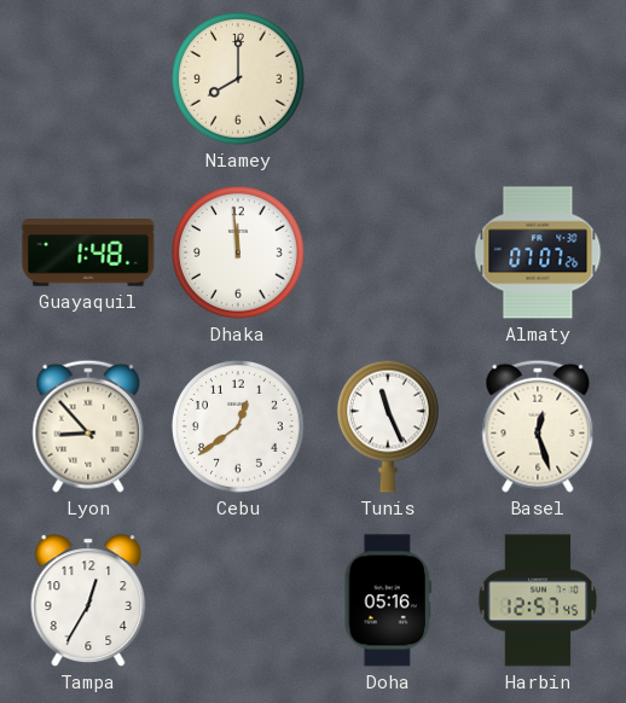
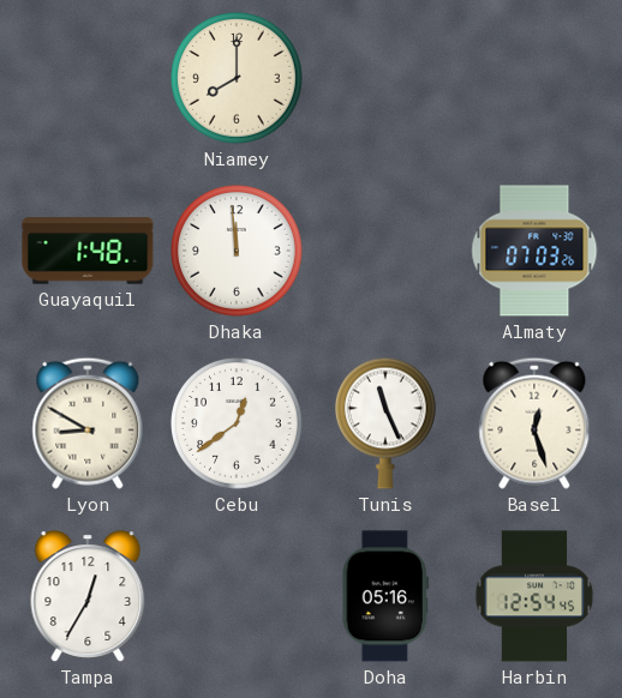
Almaty: 07:07 -> 07:03 (534, 251)
Lyon: 8:53 -> 8:50 (88, 423)
Harbin: 12:57 -> 12:54 (534, 596)
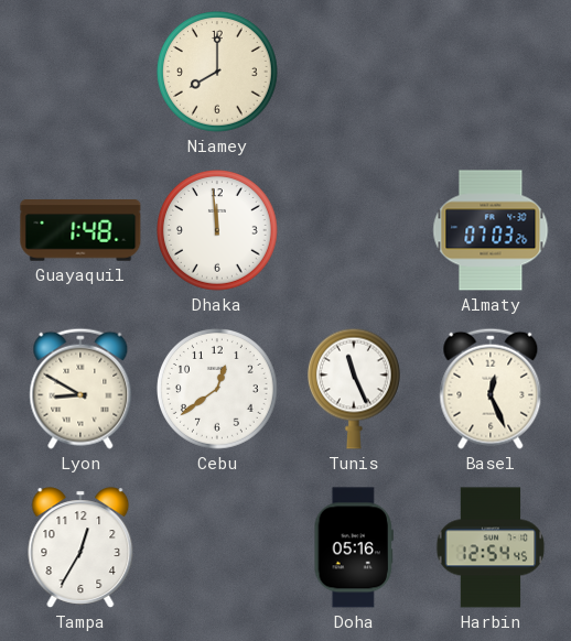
Basel: 12:27 -> 12:26 (491, 389)
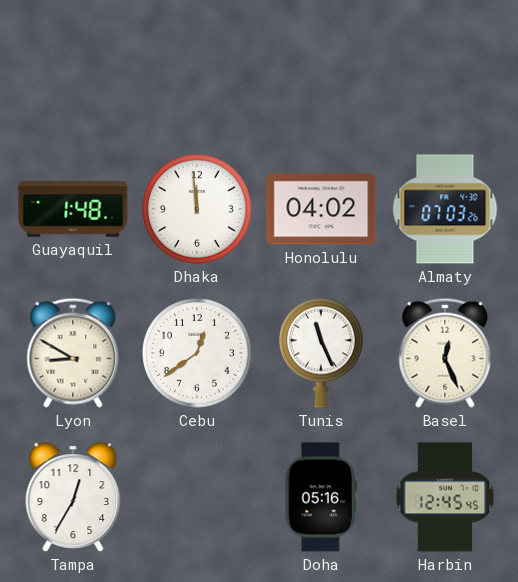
Niamey: 8:00 -> none (218, 73)
Honolulu: none -> 04:02 (321, 209)
Harbin: 12:54 -> 12:45 (445, 497)
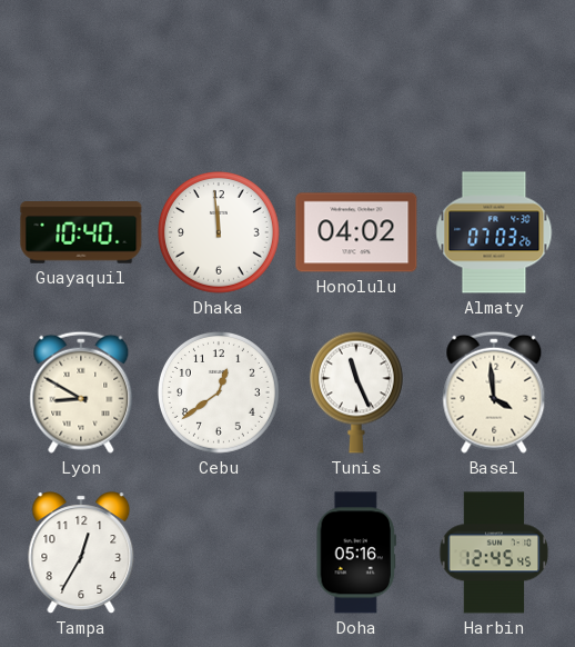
Guayaquil: 1:48 -> 10:40 (81, 232)
Basel: 12:26 -> 3:59 (494, 392)
